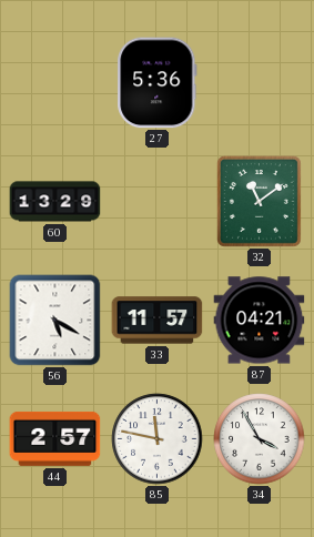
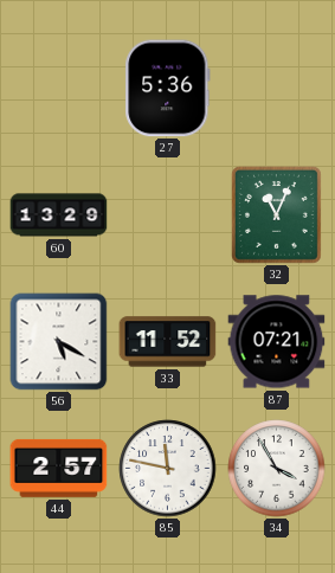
32: 11:09 -> 11:04 (276, 214)
33: 11:57 -> 11:52 (168, 342)
87: 04:21 -> 07:21 (277, 342)
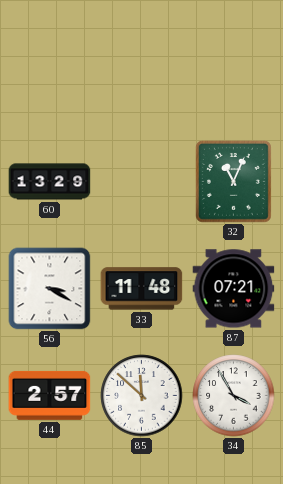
27: 5:36 -> none (168, 89)
56: 5:20 -> 3:20 (50, 289)
33: 11:52 -> 11:48 (142, 289)
85: 11:47 -> 11:52 (142, 396)
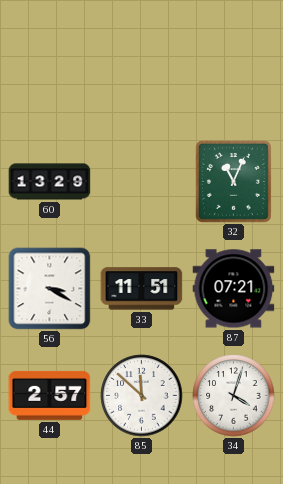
33: 11:48 -> 11:51 (142, 289)
34: 3:55 -> 4:03 (234, 396)
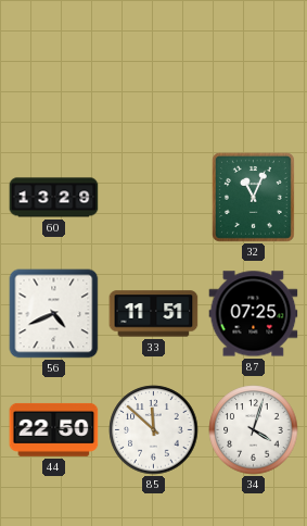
56: 3:20 -> 4:41 (54, 314)
87: 07:21 -> 07:25 (254, 314)
44: 2:57 -> 22:50 (54, 429)
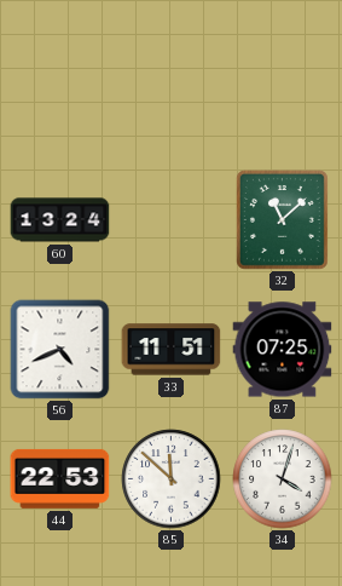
60: 13:29 -> 13:24 (60, 220)
32: 11:04 -> 11:08 (282, 219)
44: 22:50 -> 22:53 (60, 478)
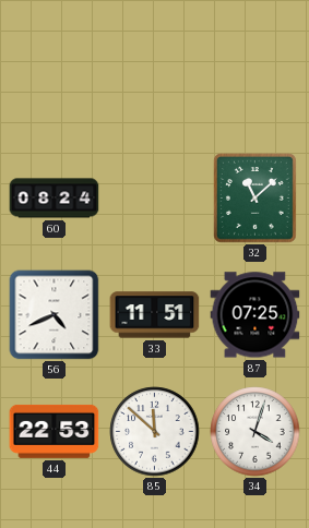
60: 13:24 -> 08:24 (55, 199)
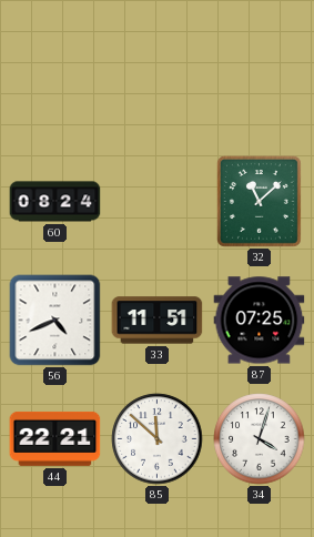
44: 22:53 -> 22:21 (55, 438)
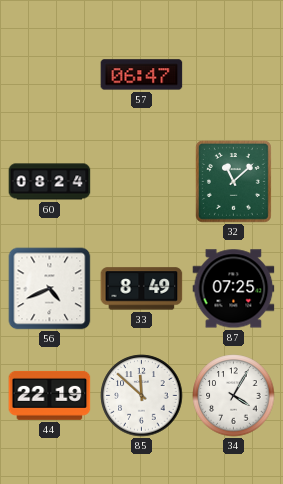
57: none -> 06:47 (142, 75)
33: 11:51 -> 8:49 (142, 289)
44: 22:21 -> 22:19 (50, 395)
34: 4:03 -> 4:05 (234, 396)
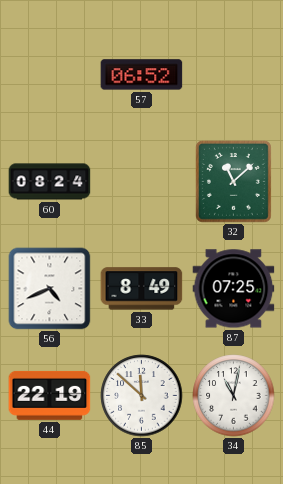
57: 06:47 -> 06:52 (142, 75)
34: 4:05 -> 11:02 (234, 396)
